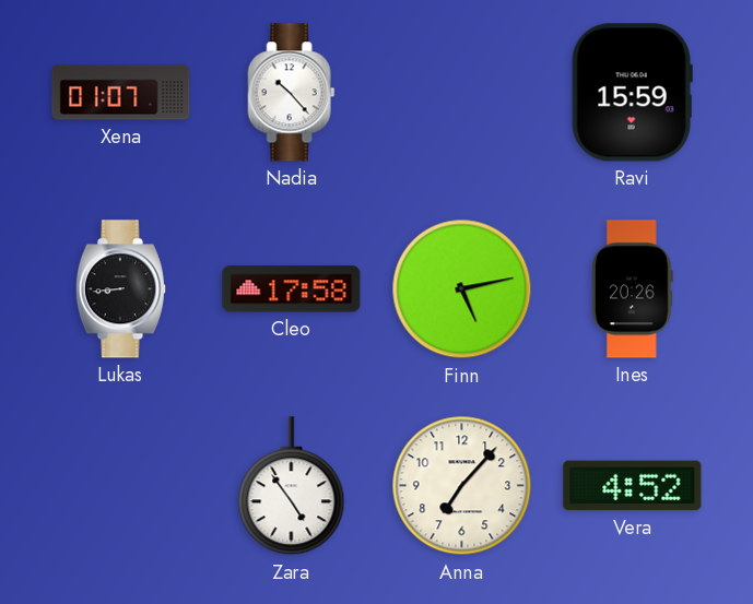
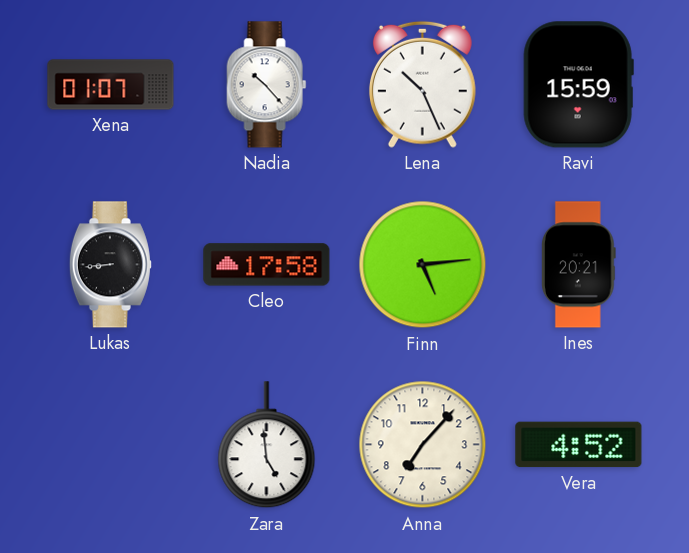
Lena: none -> 10:26 (422, 84)
Finn: 5:13 -> 5:14 (423, 265)
Ines: 20:26 -> 20:21 (578, 265)
Zara: 4:54 -> 4:59 (267, 445)
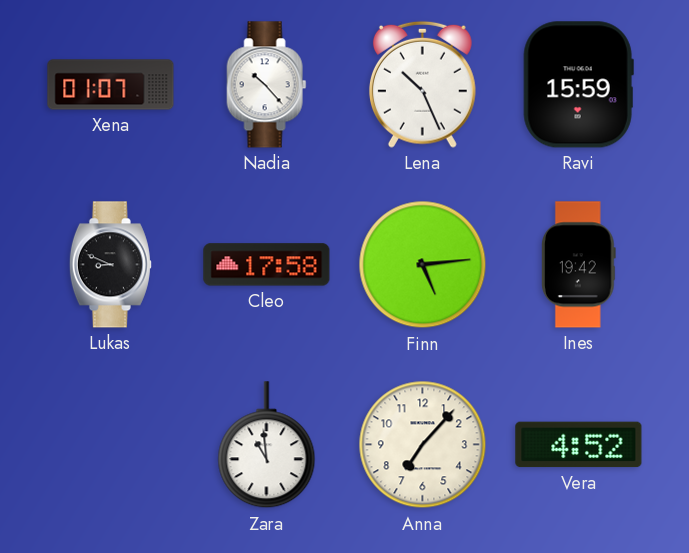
Lukas: 8:44 -> 8:49 (110, 265)
Ines: 20:21 -> 19:42 (578, 265)
Zara: 4:59 -> 10:59 (267, 445)
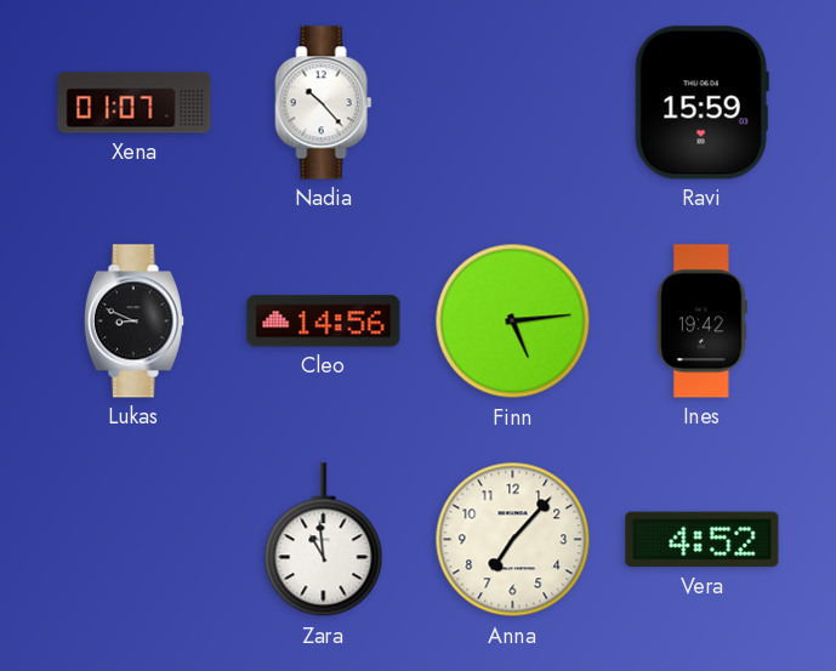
Lena: 10:26 -> none (422, 84)
Cleo: 17:58 -> 14:56 (324, 322)
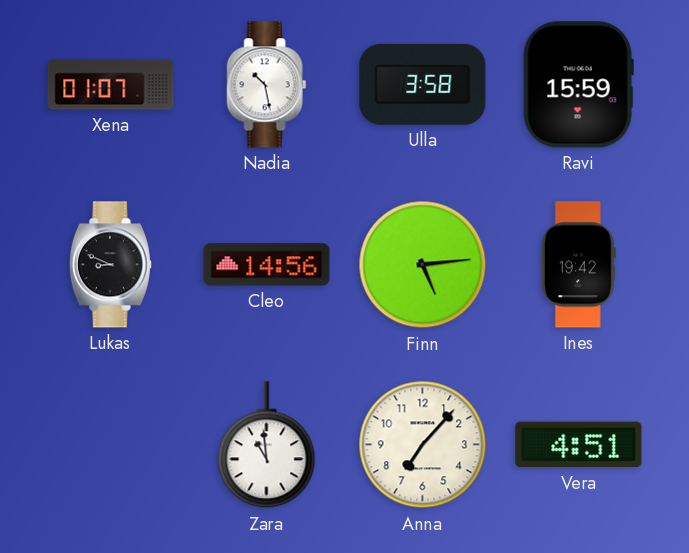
Nadia: 10:23 -> 10:28 (267, 85)
Ulla: none -> 3:58 (423, 84)
Vera: 4:52 -> 4:51 (579, 445)
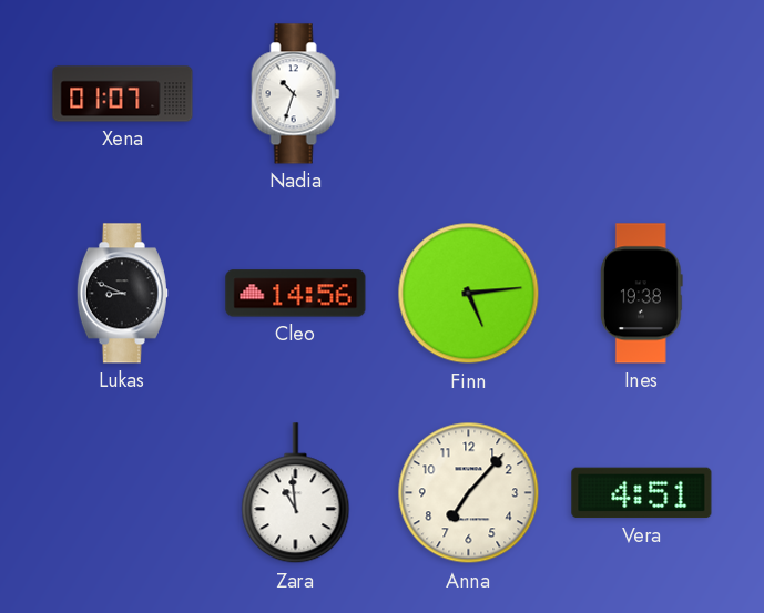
Nadia: 10:28 -> 10:33 (296, 94)
Ulla: 3:58 -> none (423, 84)
Ravi: 15:59 -> none (578, 85)
Ines: 19:42 -> 19:38 (641, 294)
